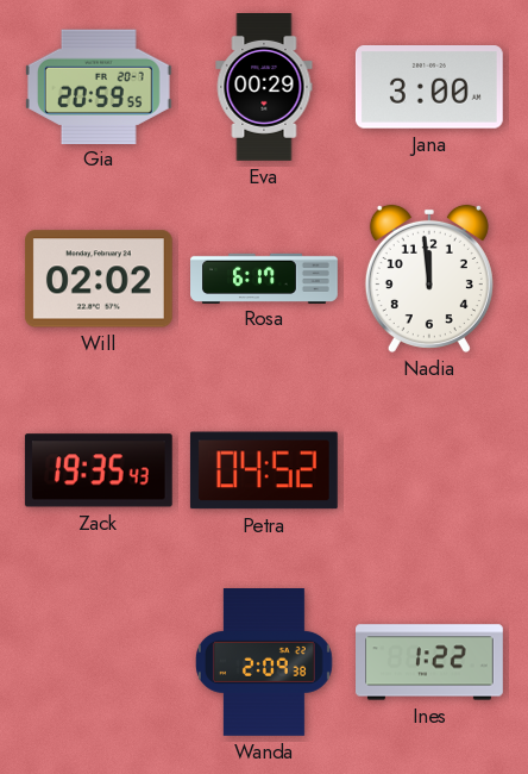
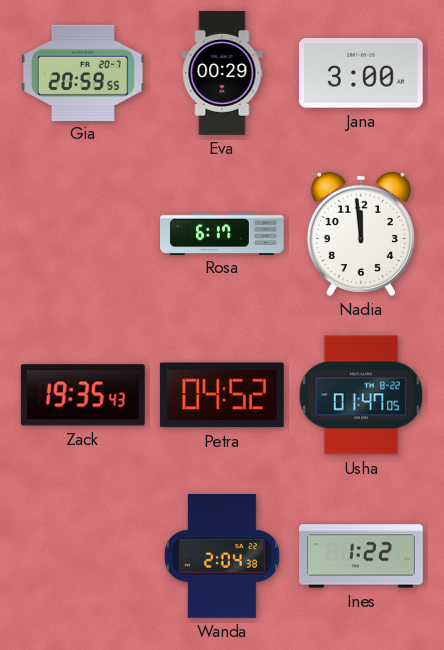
Will: 02:02 -> none (99, 279)
Usha: none -> 01:47 (361, 395)
Wanda: 2:09 -> 2:04 (222, 557)
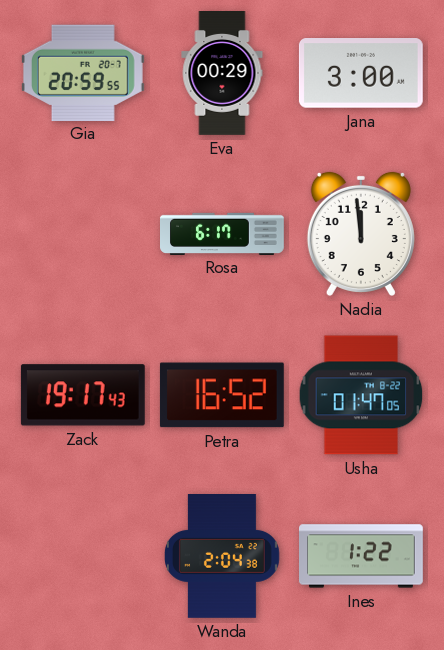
Zack: 19:35 -> 19:17 (83, 395)
Petra: 04:52 -> 16:52 (222, 395)
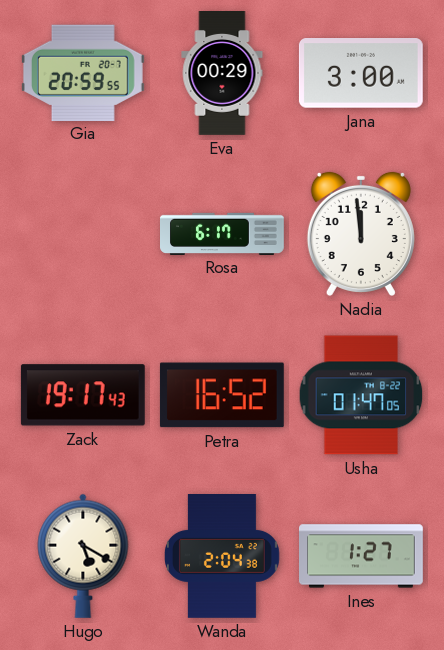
Hugo: none -> 5:20 (83, 556)
Ines: 1:22 -> 1:27 (362, 556)
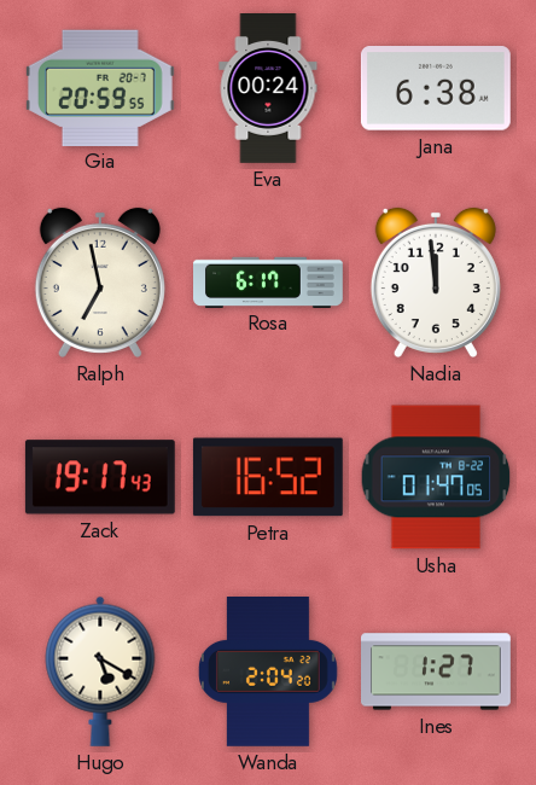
Eva: 00:29 -> 00:24 (268, 89)
Jana: 3:00 -> 6:38 (436, 89)
Ralph: none -> 6:58 (100, 283)
Wanda: 2:04:38 -> 2:04:20 (268, 673)
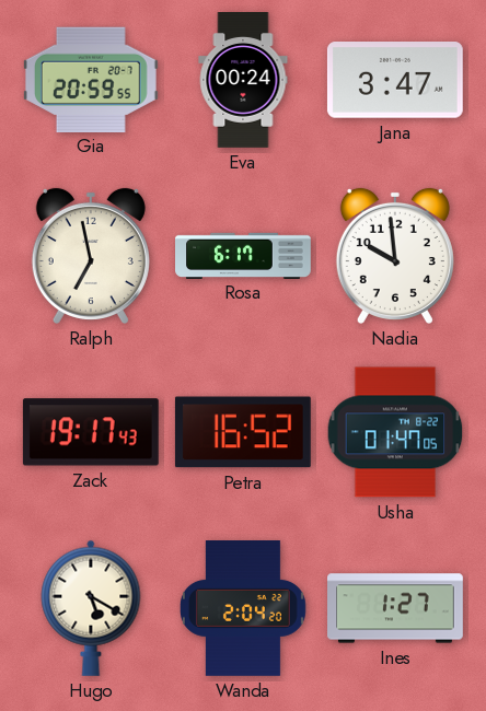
Jana: 6:38 -> 3:47 (395, 81)
Nadia: 11:59 -> 9:59 (395, 256)
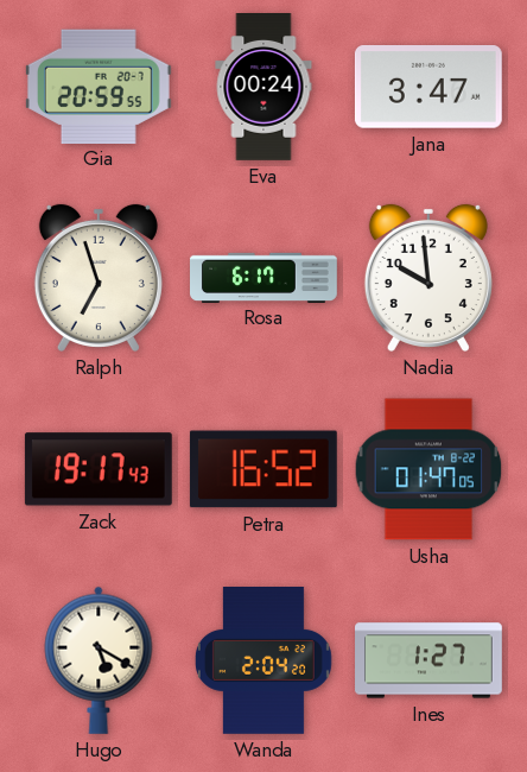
Ralph: 6:58 -> 6:57 (99, 278)
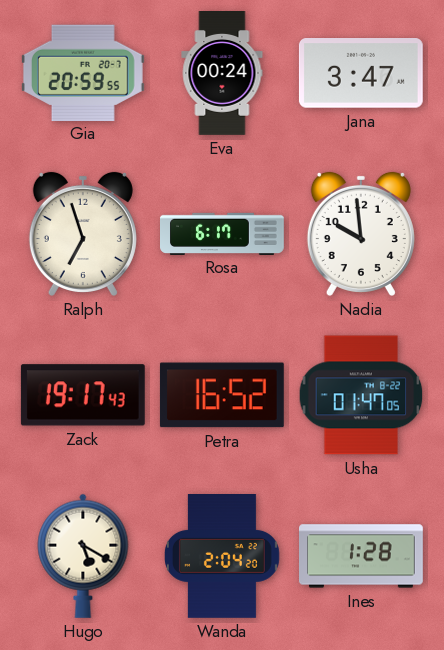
Ines: 1:27 -> 1:28 (362, 556)
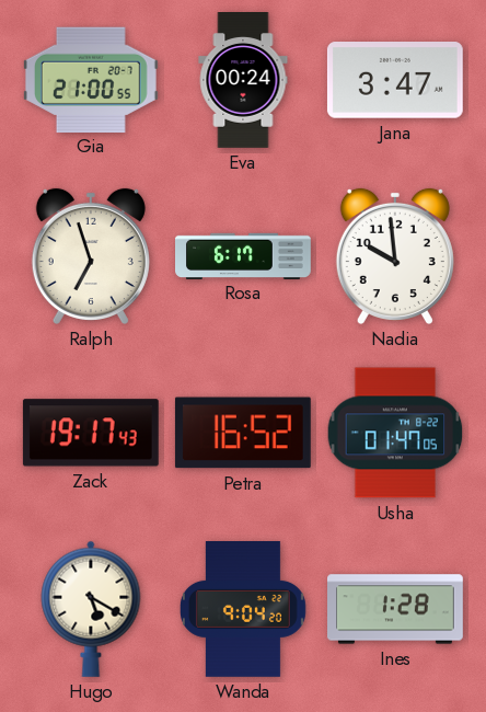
Gia: 20:59 -> 21:00 (91, 79)
Wanda: 2:04 -> 9:04 (243, 610)
